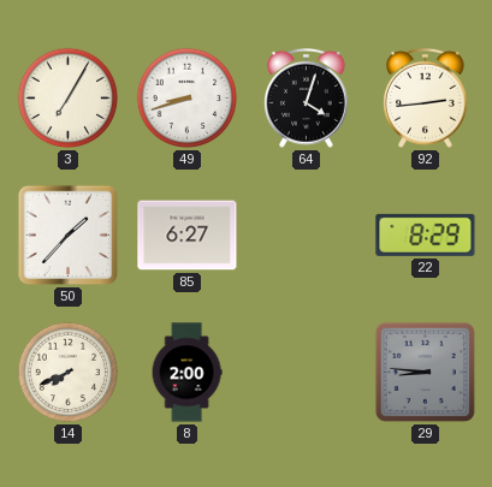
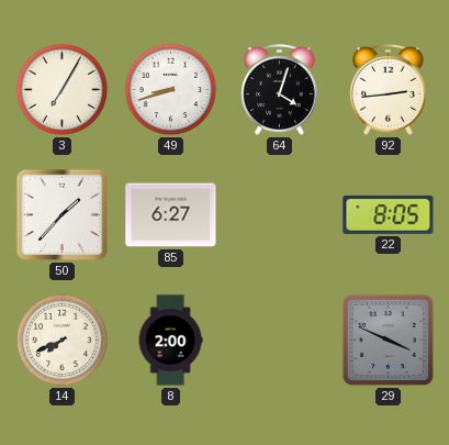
22: 8:29 -> 8:05 (389, 214)
29: 8:46 -> 3:49 (388, 340)
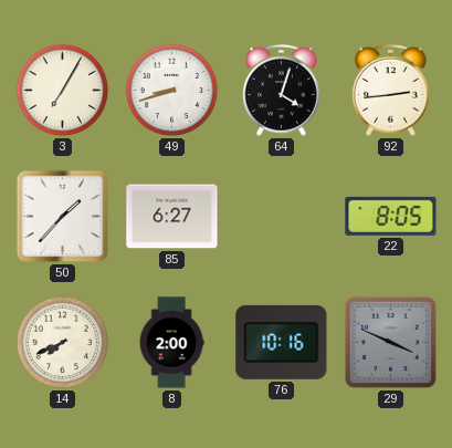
76: none -> 10:16 (282, 342)
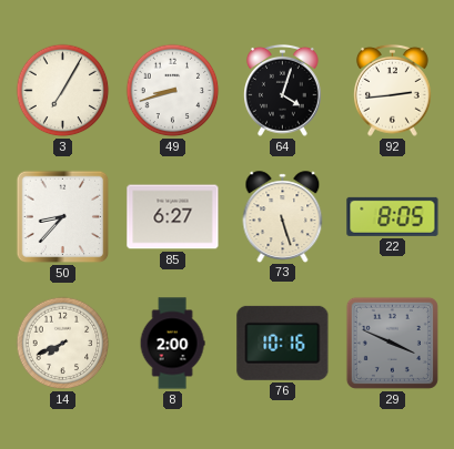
50: 1:37 -> 8:37 (63, 217)
73: none -> 5:27 (283, 216)
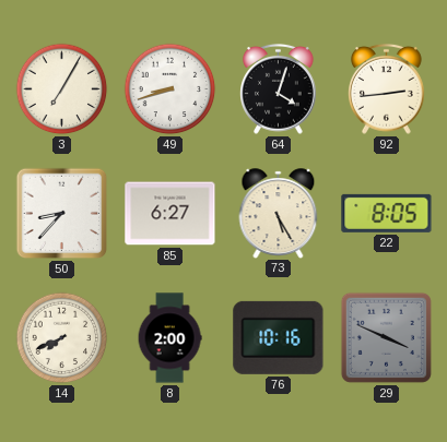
73: 5:27 -> 5:25 (279, 213)
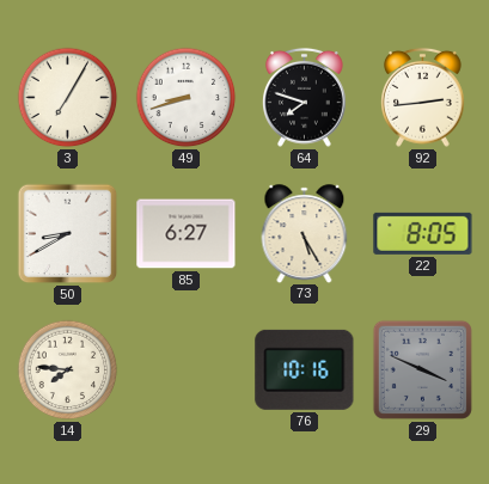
64: 4:03 -> 7:48 (305, 97)
50: 8:37 -> 8:40 (68, 234)
14: 7:41 -> 7:46 (68, 370)
8: 2:00 -> none (169, 338)
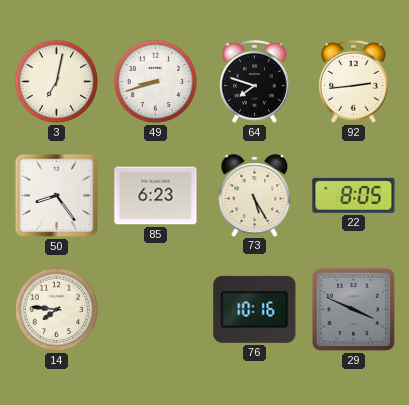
3: 7:05 -> 7:02 (57, 82)
50: 8:40 -> 8:24 (57, 196)
85: 6:27 -> 6:23 (156, 196)
